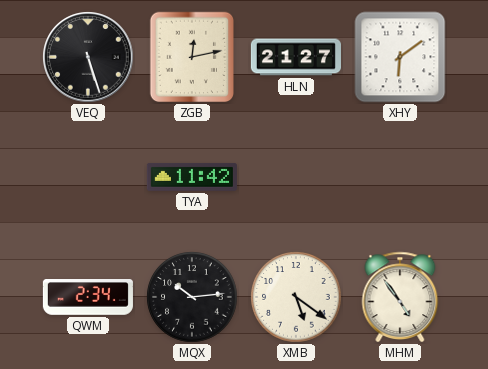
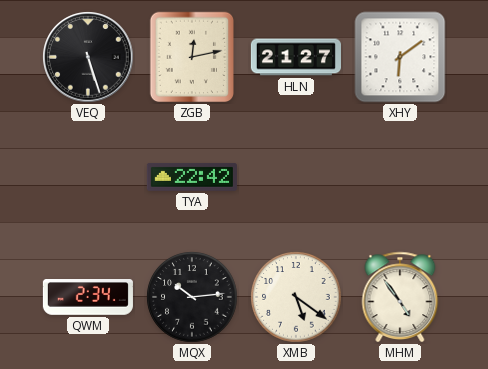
TYA: 11:42 -> 22:42 (192, 177)
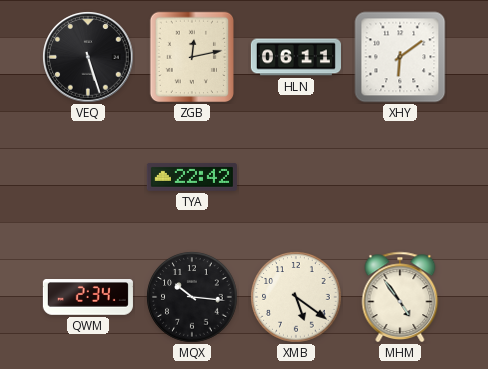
HLN: 21:27 -> 06:11 (296, 57)
MQX: 10:14 -> 10:16 (192, 297)
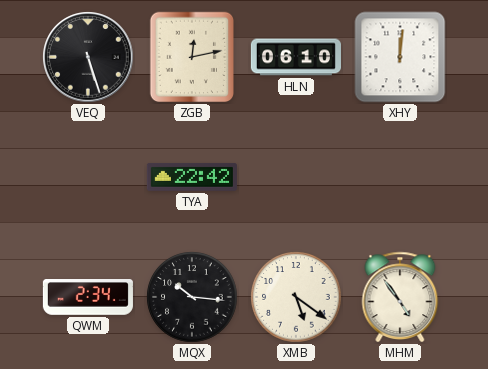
HLN: 06:11 -> 06:10 (296, 57)
XHY: 6:09 -> 12:01 (400, 57)
